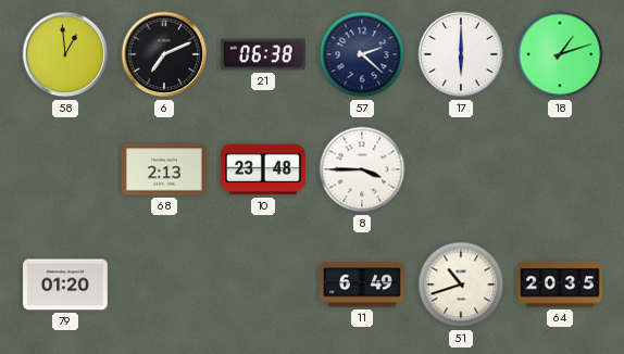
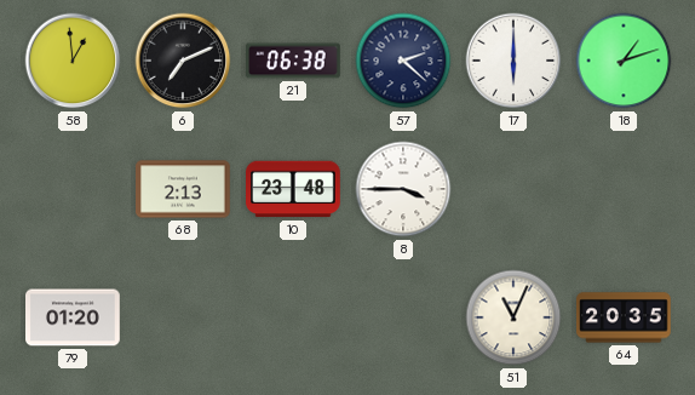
11: 6:49 -> none (362, 285)
51: 10:42 -> 11:04 (513, 317)
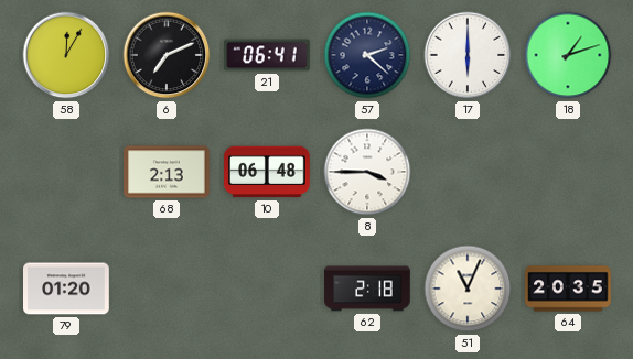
58: 12:59 -> 12:05 (66, 55)
21: 06:38 -> 06:41 (267, 55)
10: 23:48 -> 06:48 (268, 172)
62: none -> 2:18 (367, 289)
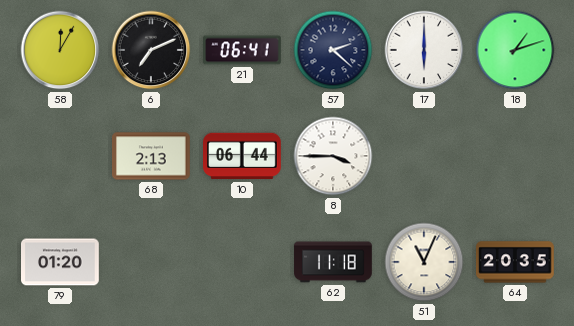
10: 06:48 -> 06:44 (243, 156)
62: 2:18 -> 11:18 (333, 262)
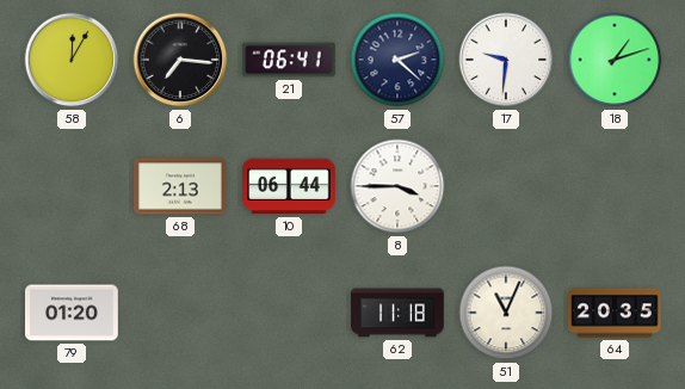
6: 7:11 -> 7:16 (180, 60)
17: 6:00 -> 9:31 (506, 60)
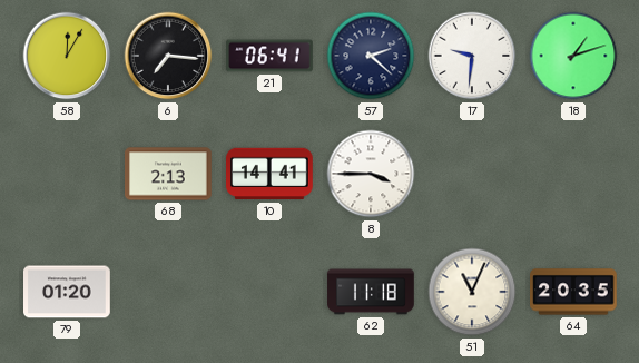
10: 06:44 -> 14:41 (271, 174)
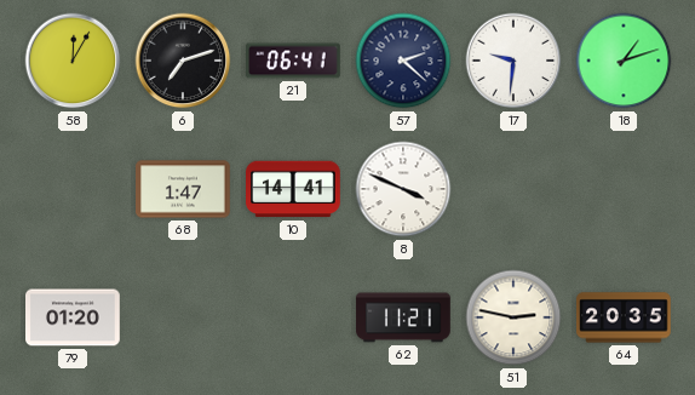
6: 7:16 -> 7:12 (183, 61)
68: 2:13 -> 1:47 (184, 189)
8: 3:45 -> 3:49 (403, 189)
62: 11:18 -> 11:21 (403, 317)
51: 11:04 -> 2:47 (513, 317)
